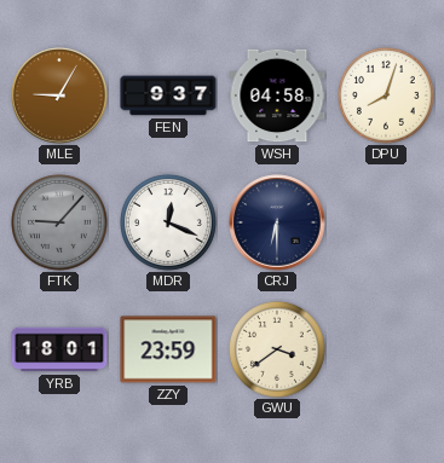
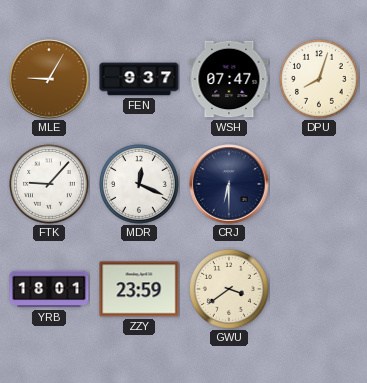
WSH: 04:58 -> 07:47 (229, 79)
FTK dial: grey -> white (50, 185)
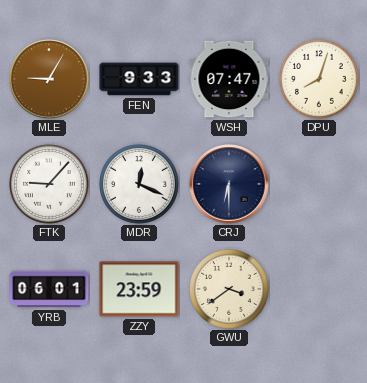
FEN: 9:37 -> 9:33 (139, 79)
YRB: 18:01 -> 06:01 (49, 289)
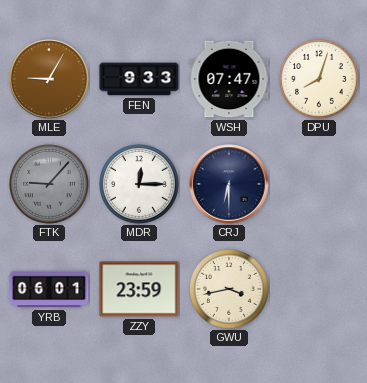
FTK dial: white -> grey (50, 185)
MDR: 12:19 -> 12:15 (140, 185)
GWU: 3:39 -> 3:43 (230, 290)
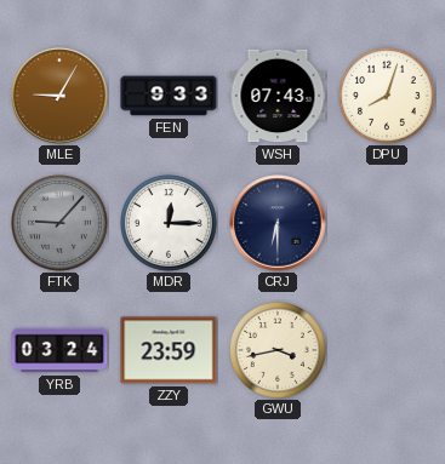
WSH: 07:47 -> 07:43 (278, 96)
YRB: 06:01 -> 03:24 (59, 350)
